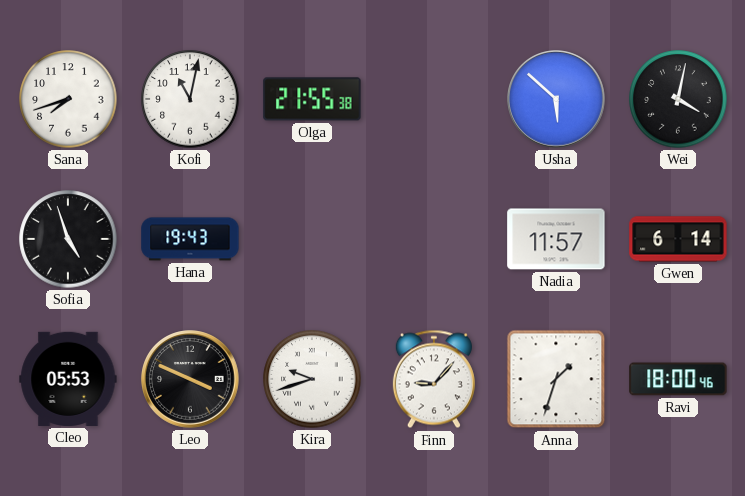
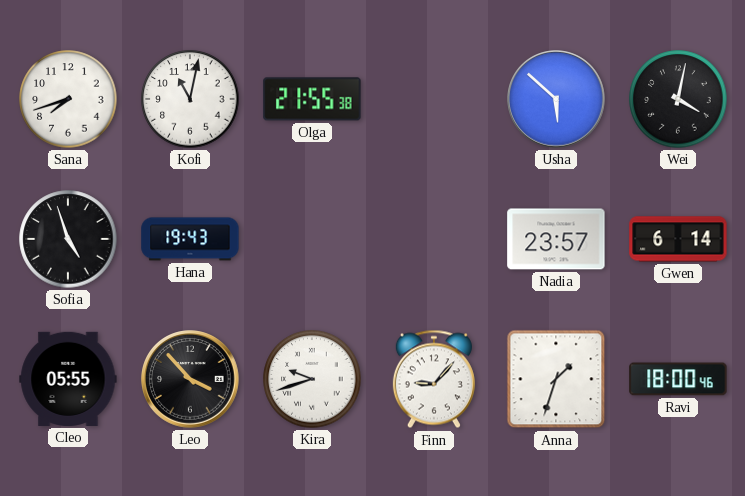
Nadia: 11:57 -> 23:57 (556, 239)
Cleo: 05:53 -> 05:55 (68, 379)
Leo: 3:49 -> 3:53 (190, 379)
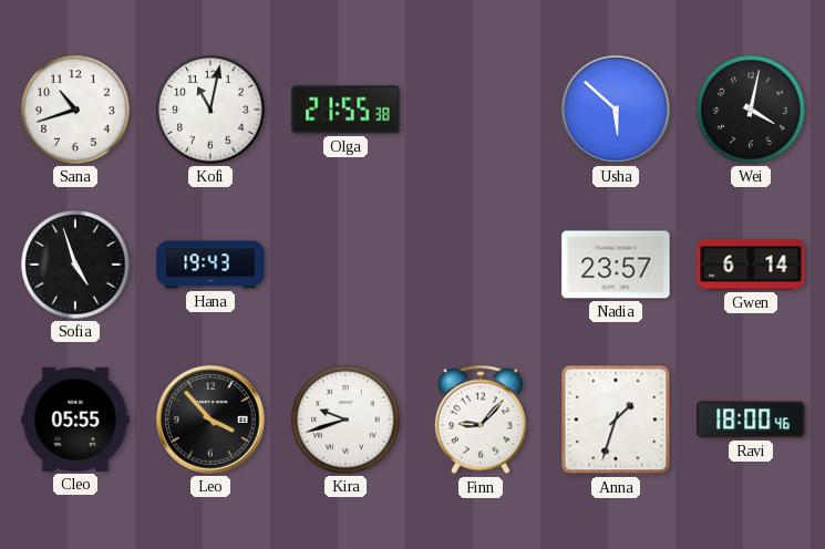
Sana: 7:42 -> 10:42 (75, 110)
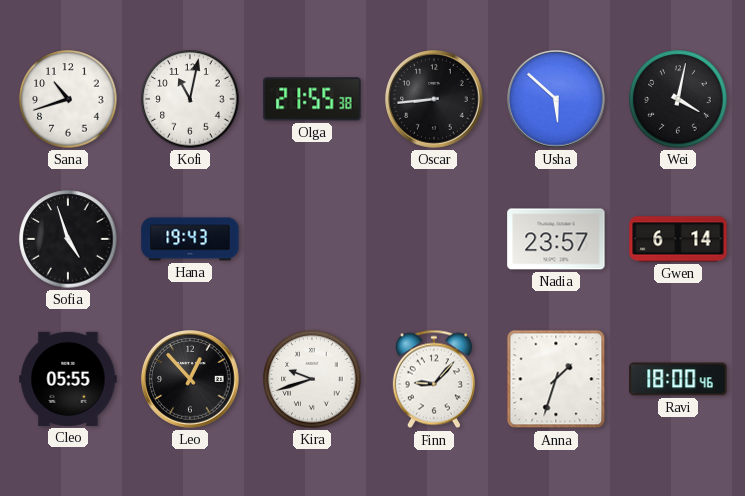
Oscar: none -> 8:44 (434, 99)
Leo: 3:53 -> 12:53 (190, 379)
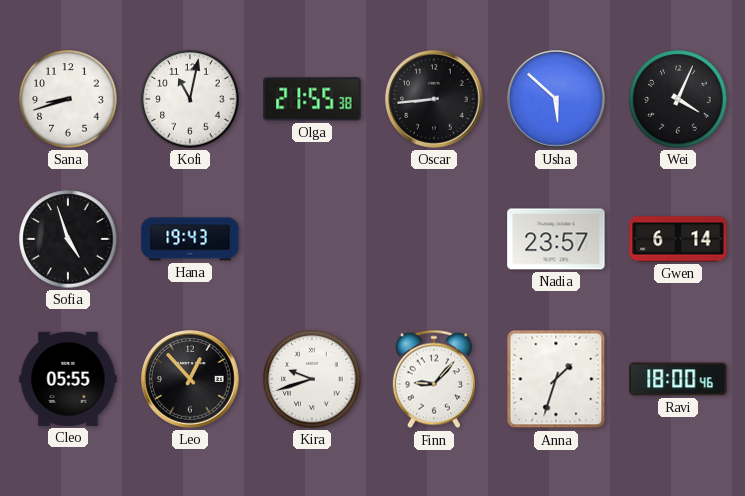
Sana: 10:42 -> 8:42 (68, 99)
Wei: 4:02 -> 4:04 (678, 99)
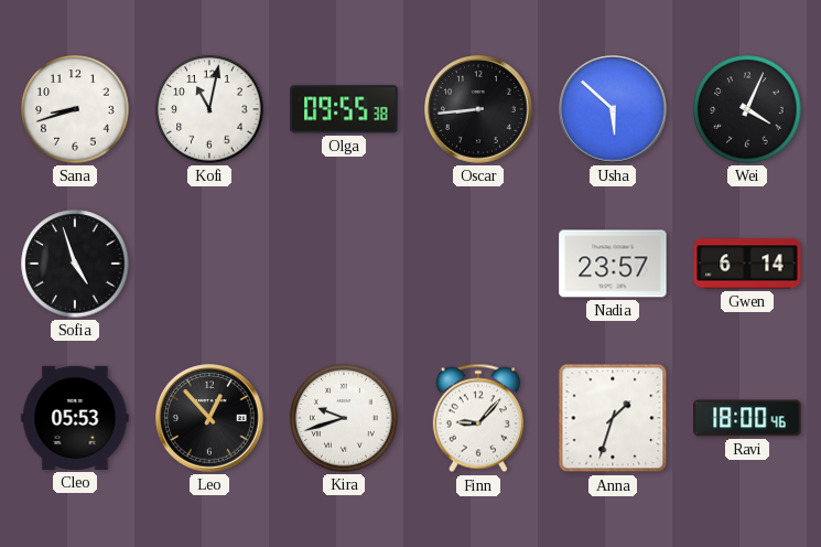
Olga: 21:55 -> 09:55 (344, 109)
Hana: 19:43 -> none (190, 239)
Cleo: 05:55 -> 05:53 (75, 418)
